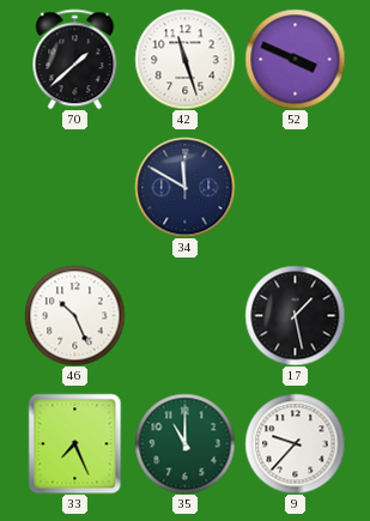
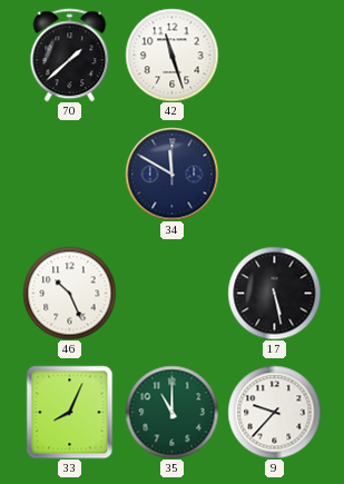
52: 3:49 -> none (295, 59)
17: 1:28 -> 5:28 (274, 293)
33: 7:26 -> 8:04 (70, 412)
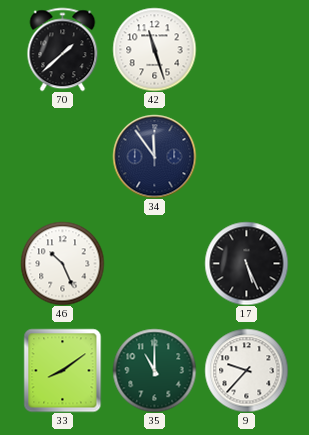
34: 11:50 -> 11:54 (154, 156)
17: 5:28 -> 5:26 (246, 263)
33: 8:04 -> 8:09 (63, 370)
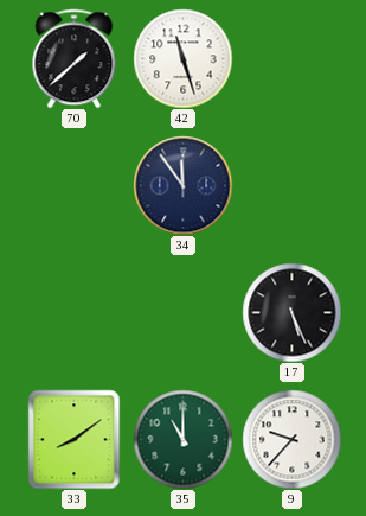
46: 10:26 -> none (62, 263)
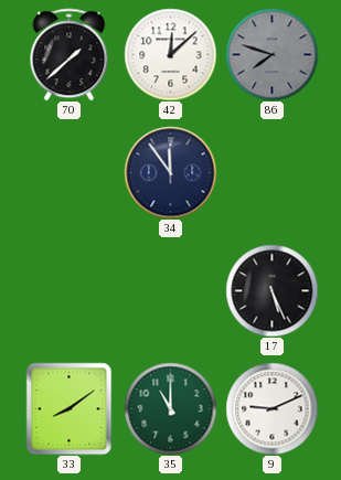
42: 11:27 -> 12:08 (170, 54)
86: none -> 7:48 (271, 54)
9: 9:37 -> 9:11 (271, 408)
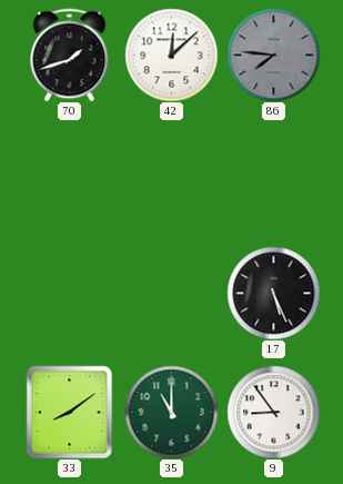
70: 1:38 -> 1:42 (70, 55)
86: 7:48 -> 7:46 (273, 55)
34: 11:54 -> none (170, 172)
9: 9:11 -> 8:54 (273, 412)
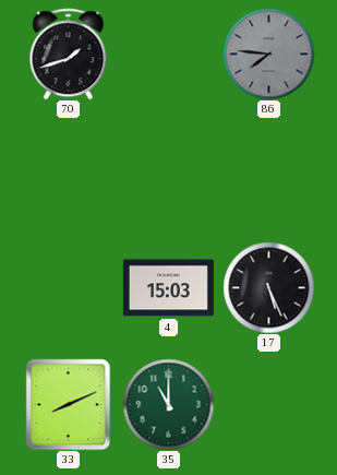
42: 12:08 -> none (171, 55)
4: none -> 15:03 (168, 288)
33: 8:09 -> 8:11 (69, 404)
9: 8:54 -> none (273, 412)
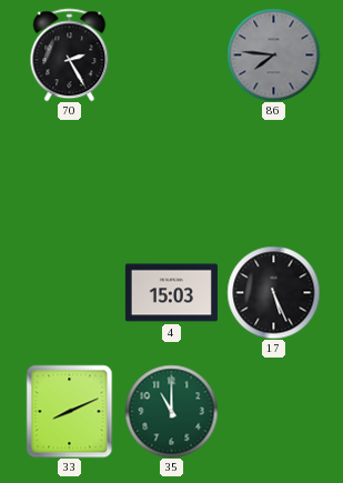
70: 1:42 -> 2:25 (70, 54)
